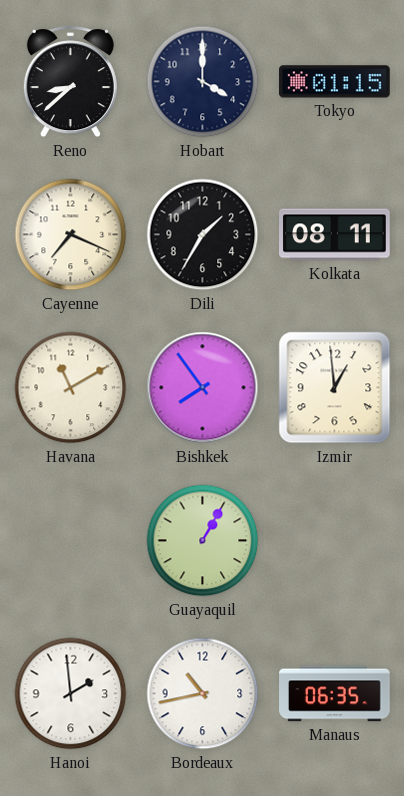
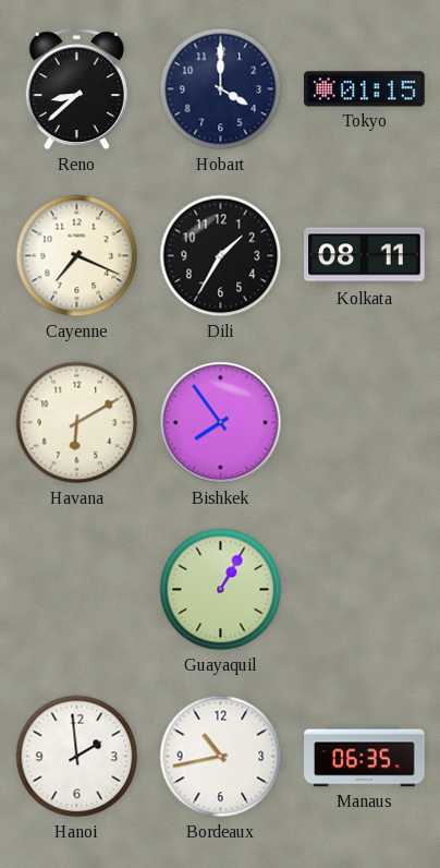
Havana: 11:10 -> 6:10 (77, 423)
Izmir: 12:59 -> none (335, 388)
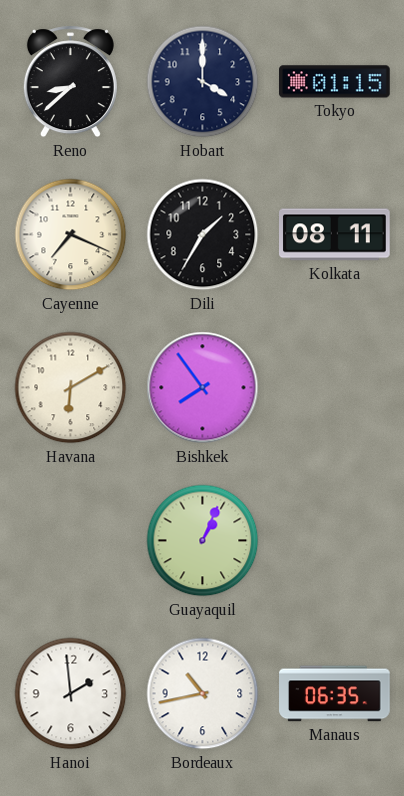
Guayaquil: 1:05 -> 1:04 (203, 541)
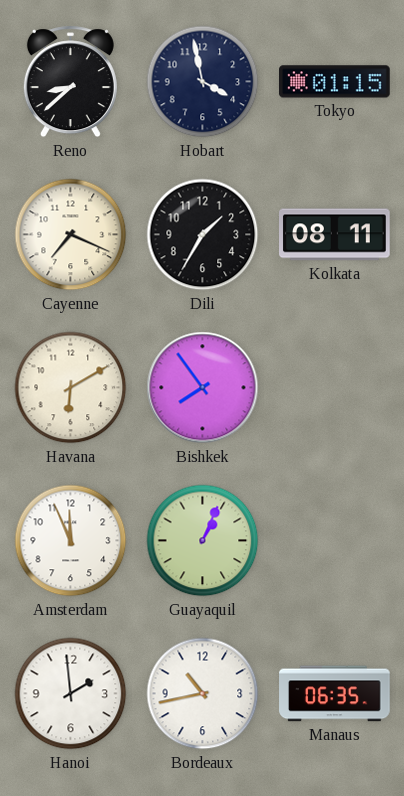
Hobart: 4:00 -> 3:58 (203, 82)
Amsterdam: none -> 11:56 (71, 541)
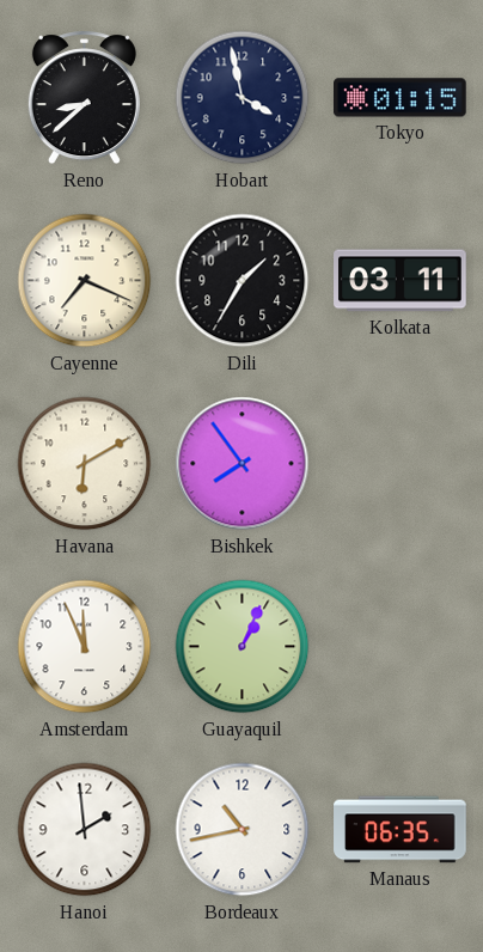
Kolkata: 08:11 -> 03:11 (401, 281)
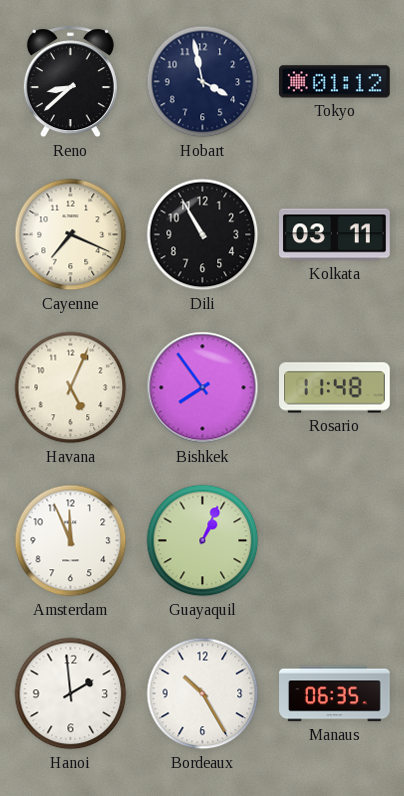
Tokyo: 01:15 -> 01:12 (335, 82)
Dili: 1:35 -> 10:55 (203, 235)
Havana: 6:10 -> 5:04 (71, 388)
Rosario: none -> 11:48 (335, 388)
Bordeaux: 10:43 -> 10:25 (203, 694)
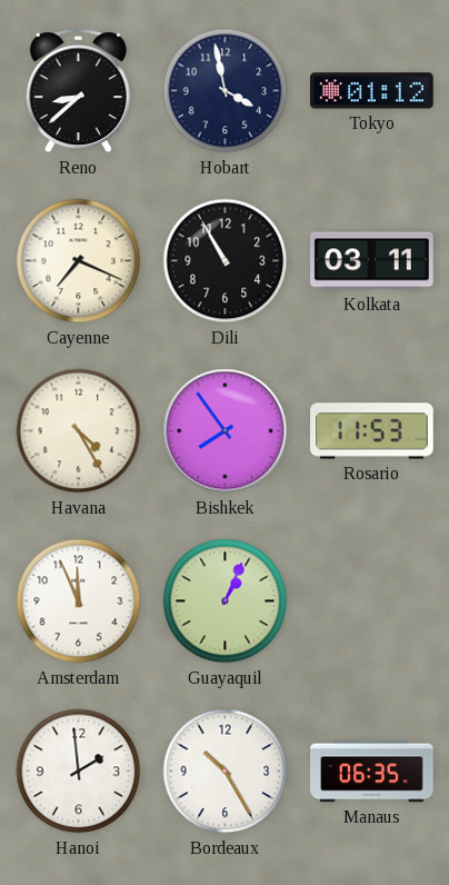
Havana: 5:04 -> 4:25 (79, 431)
Rosario: 11:48 -> 11:53 (372, 431)
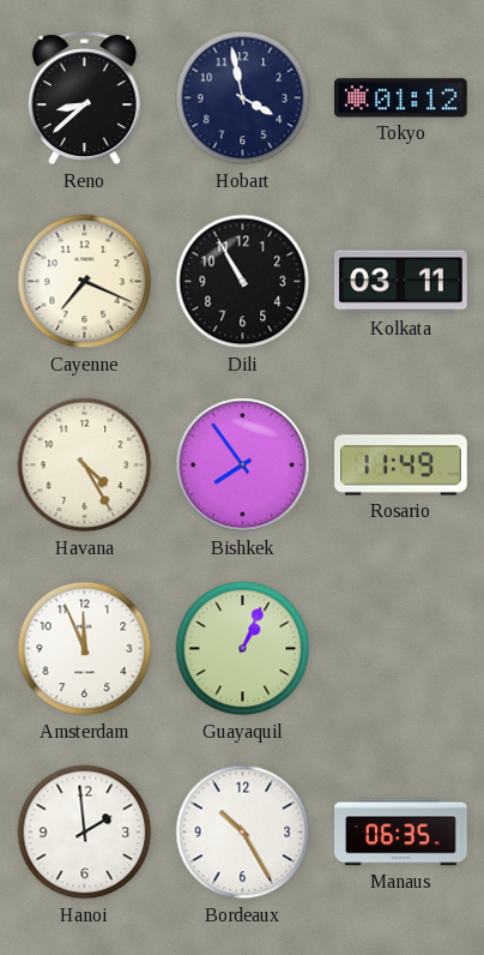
Rosario: 11:53 -> 11:49 (401, 466)
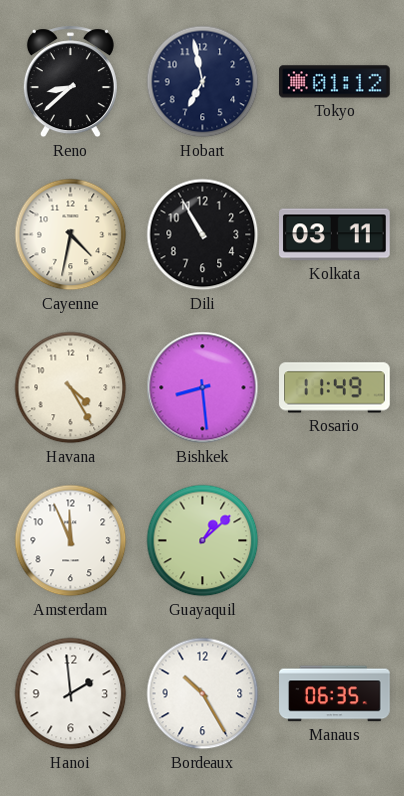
Hobart: 3:58 -> 6:58 (203, 82)
Cayenne: 7:19 -> 4:32 (71, 235)
Bishkek: 7:54 -> 8:29 (203, 388)
Guayaquil: 1:04 -> 1:08 (203, 541)
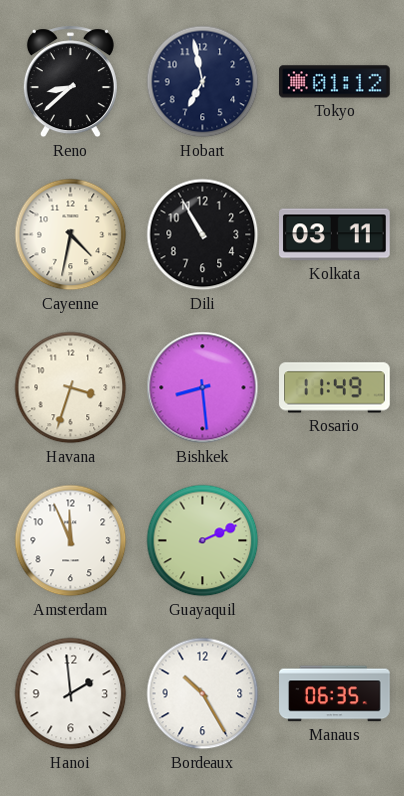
Havana: 4:25 -> 3:33 (71, 388)
Guayaquil: 1:08 -> 2:11 (203, 541)
